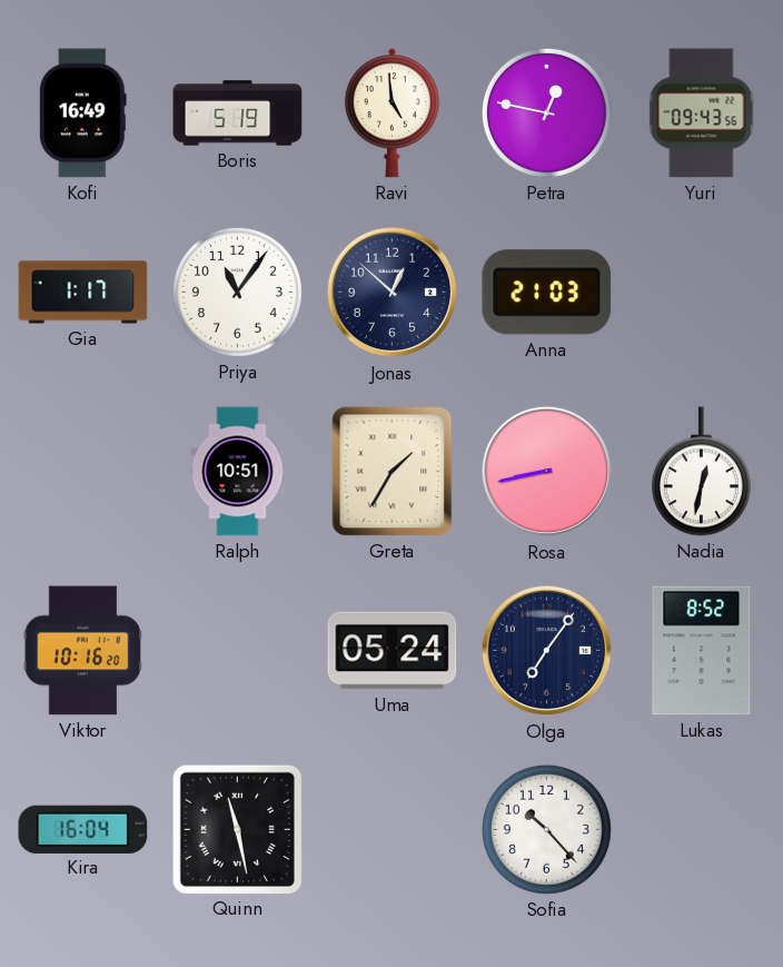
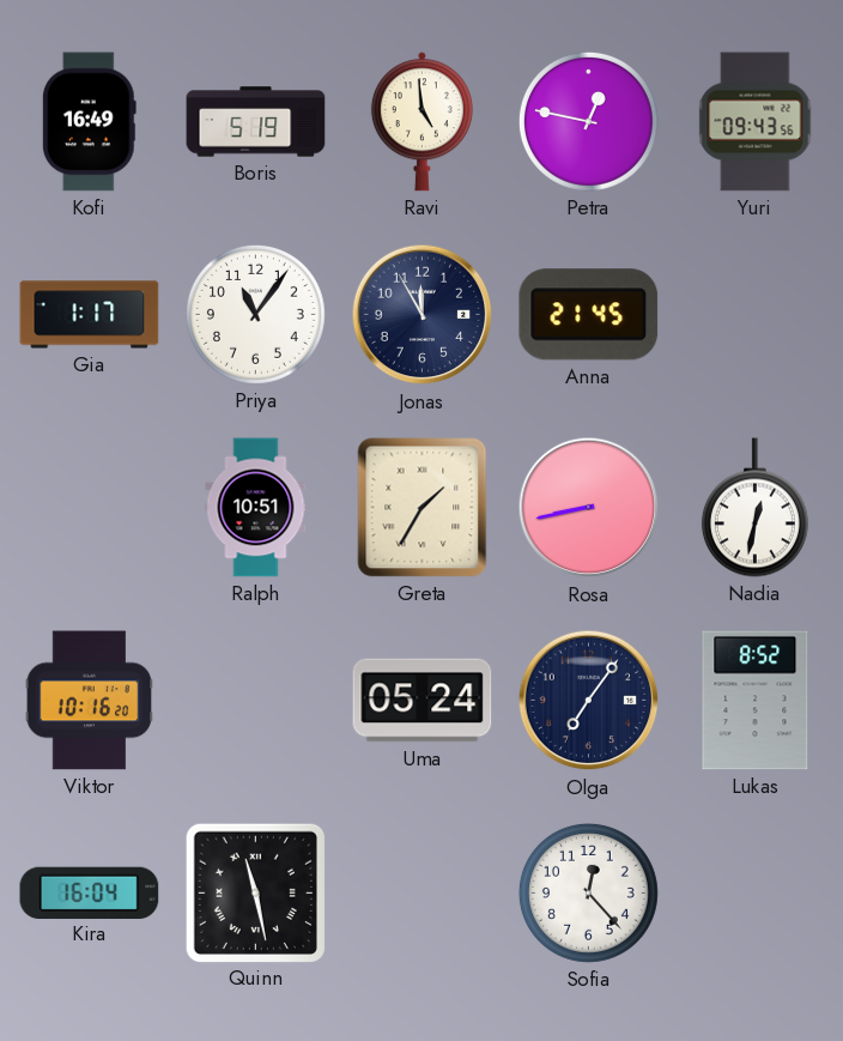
Jonas: 12:52 -> 11:55 (423, 315)
Anna: 21:03 -> 21:45 (589, 315)
Sofia: 10:23 -> 12:23 (588, 892)
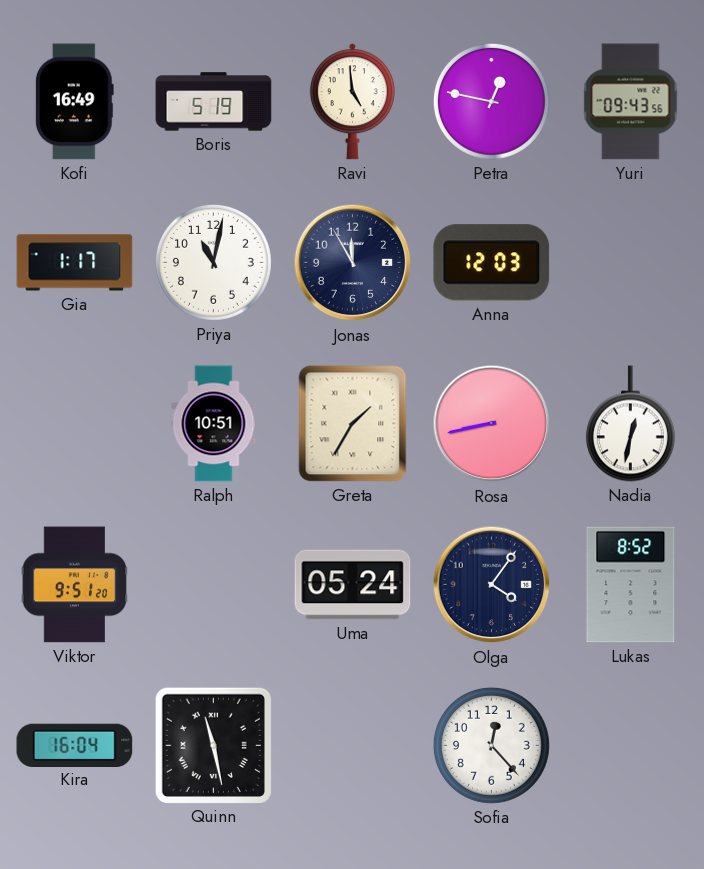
Priya: 11:06 -> 11:02 (213, 262)
Anna: 21:45 -> 12:03 (492, 263)
Viktor: 10:16 -> 9:51 (75, 585)
Olga: 7:06 -> 4:06 (492, 585)
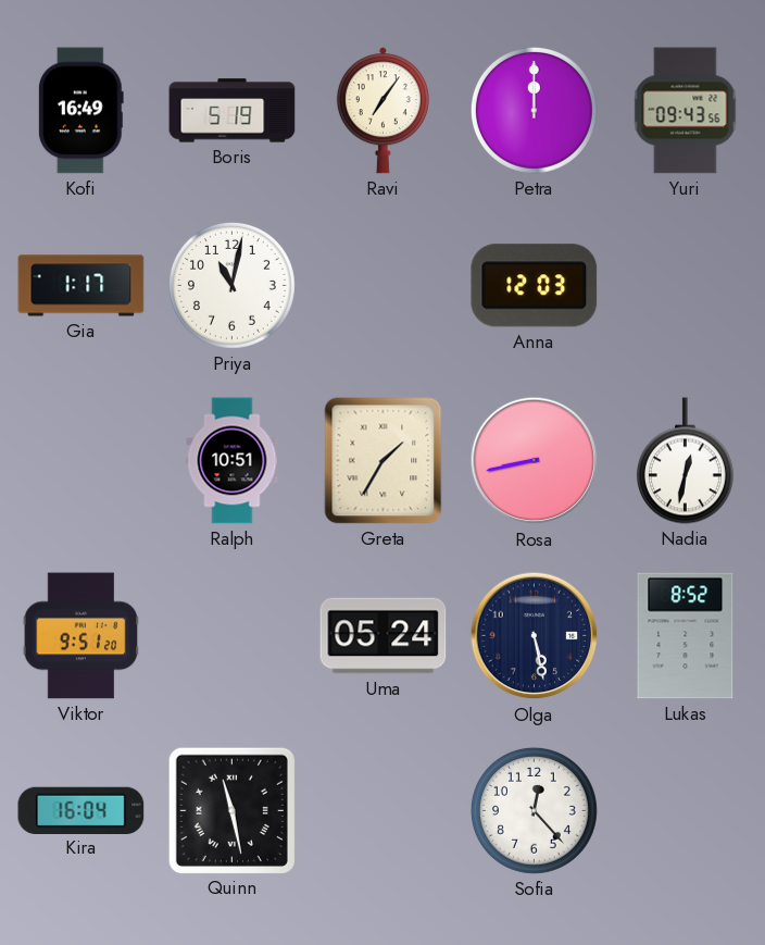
Ravi: 4:59 -> 7:06 (382, 111)
Petra: 12:47 -> 12:00 (534, 110)
Jonas: 11:55 -> none (353, 263)
Olga: 4:06 -> 5:28 (535, 636)
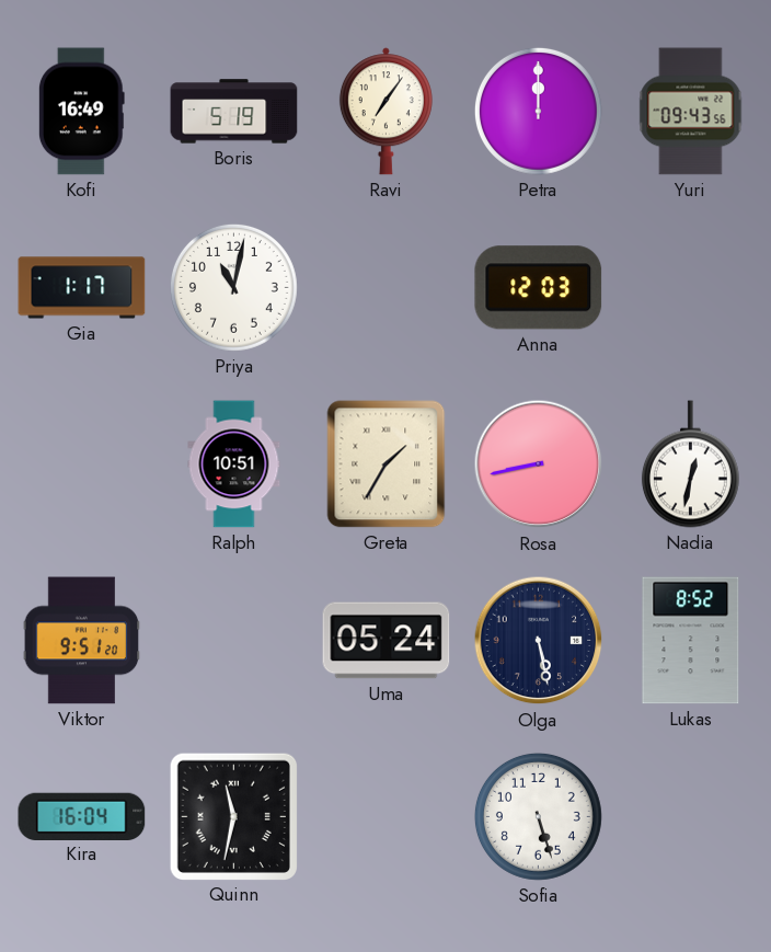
Quinn: 11:28 -> 11:32 (233, 816)
Sofia: 12:23 -> 5:27 (538, 816)
